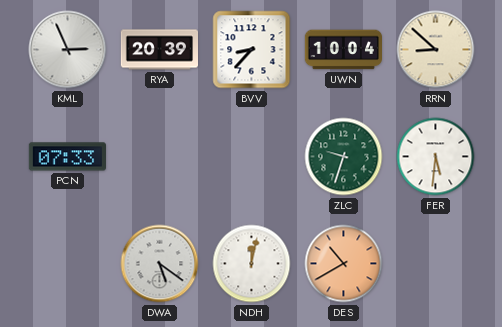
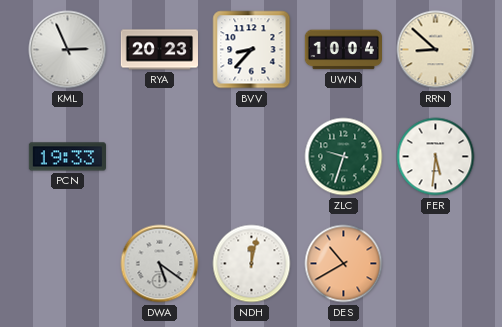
RYA: 20:39 -> 20:23 (159, 50)
PCN: 07:33 -> 19:33 (67, 157)
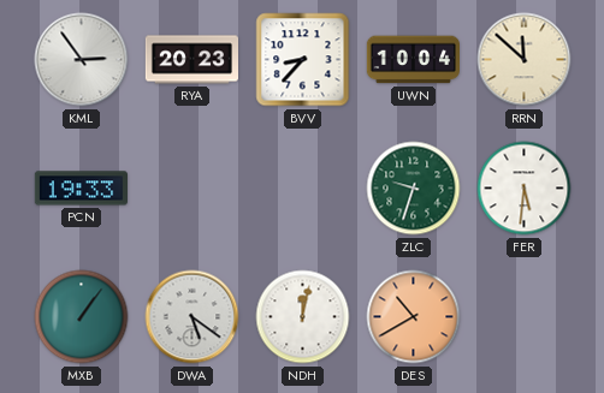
KML: 2:56 -> 2:54 (82, 60)
RRN: 8:52 -> 11:52 (525, 60)
MXB: none -> 1:06 (82, 317)
